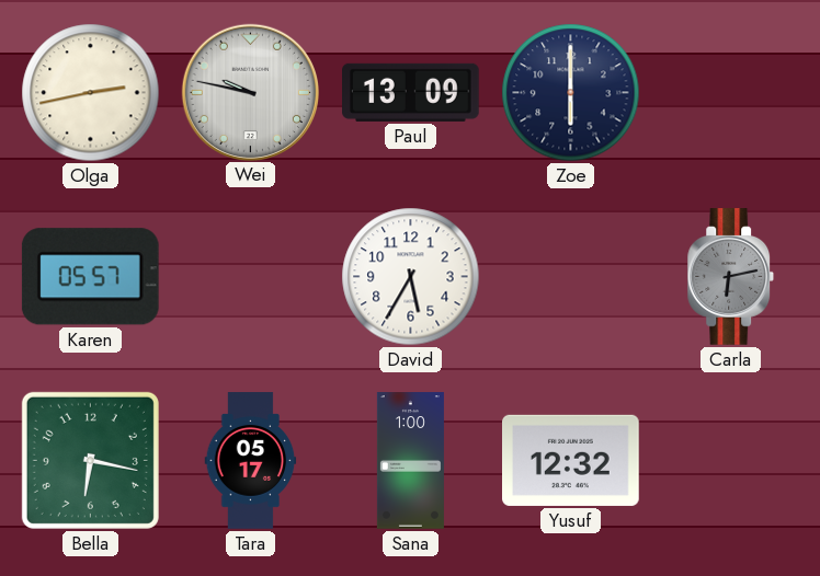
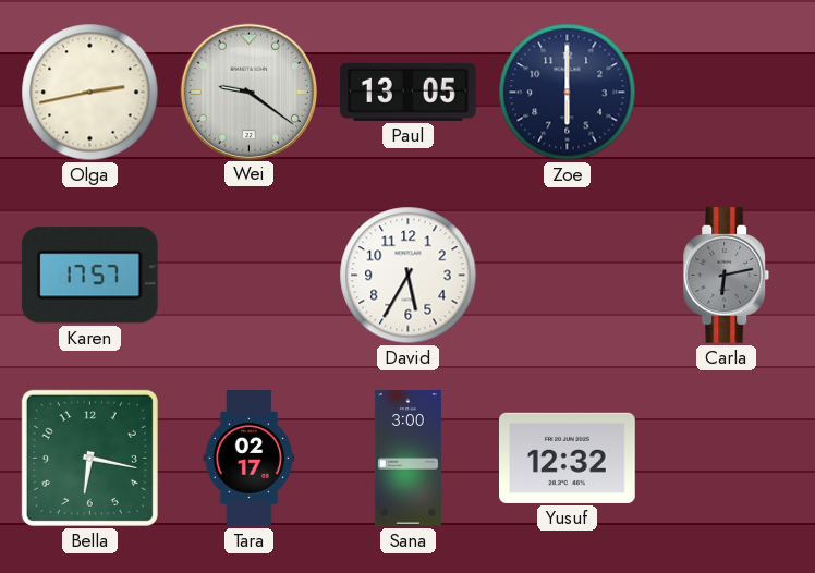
Wei: 9:47 -> 9:21 (248, 92)
Paul: 13:09 -> 13:05 (409, 92)
Karen: 05:57 -> 17:57 (89, 276)
Tara: 05:17 -> 02:17 (250, 459)
Sana: 1:00 -> 3:00 (407, 459)
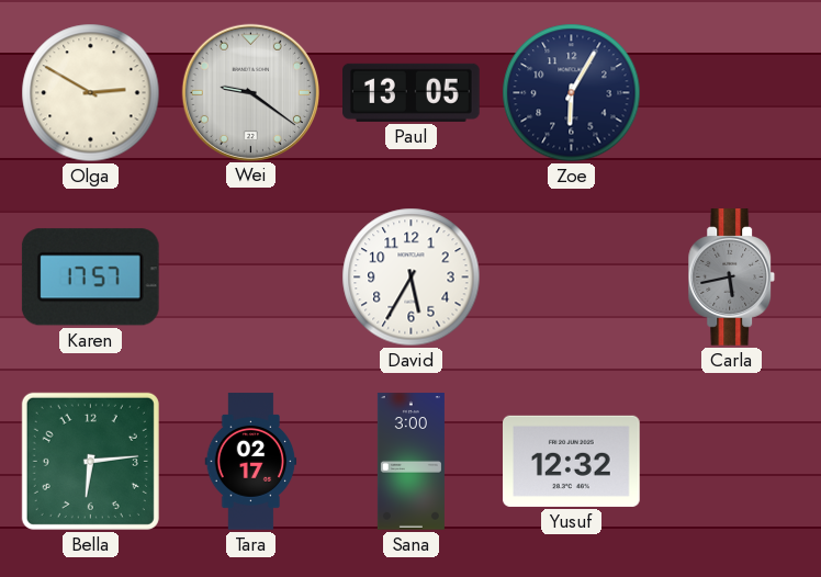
Olga: 2:43 -> 2:50 (91, 93)
Zoe: 6:00 -> 6:05 (572, 93)
Carla: 6:13 -> 5:43 (732, 278)
Bella: 6:17 -> 6:14 (90, 461)
